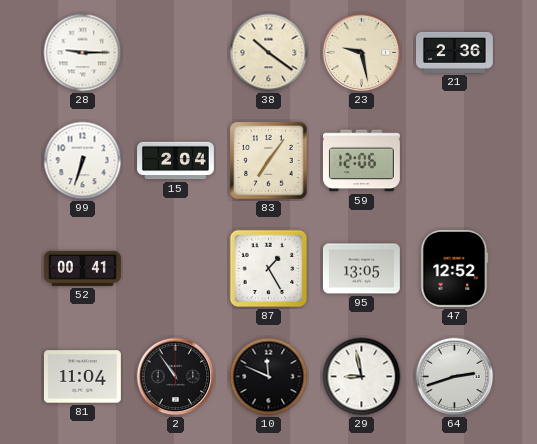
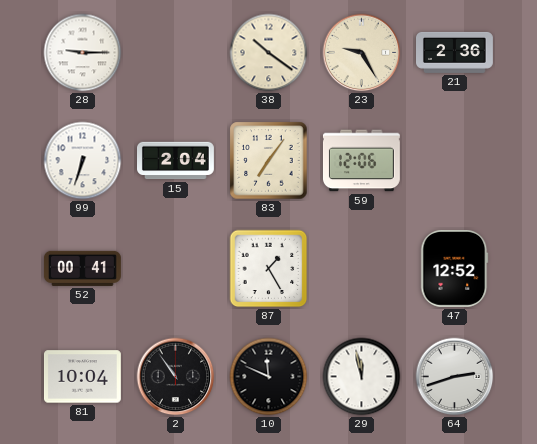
23: 9:28 -> 9:25 (362, 53)
95: 13:05 -> none (361, 269)
81: 11:04 -> 10:04 (82, 377)
29: 8:58 -> 11:58 (362, 377)
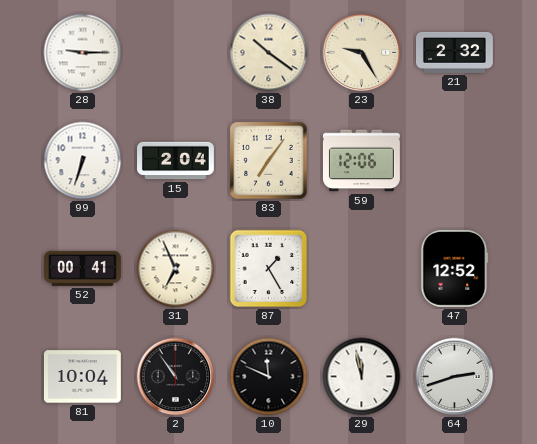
21: 2:36 -> 2:32 (455, 52)
31: none -> 6:56 (176, 269)
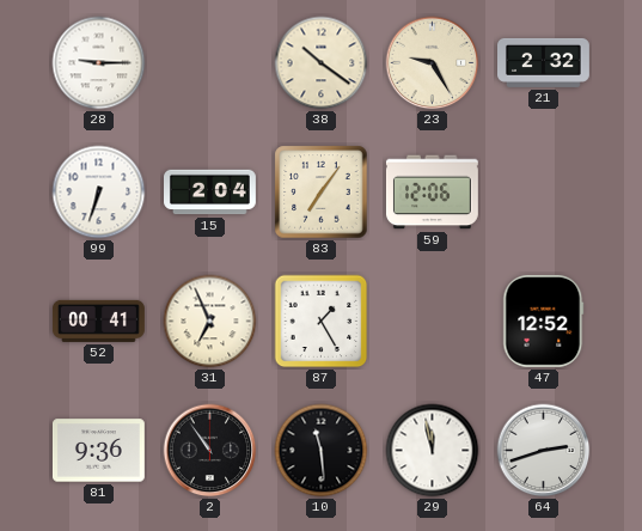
81: 10:04 -> 9:36 (98, 451)
10: 11:49 -> 11:29 (322, 451)
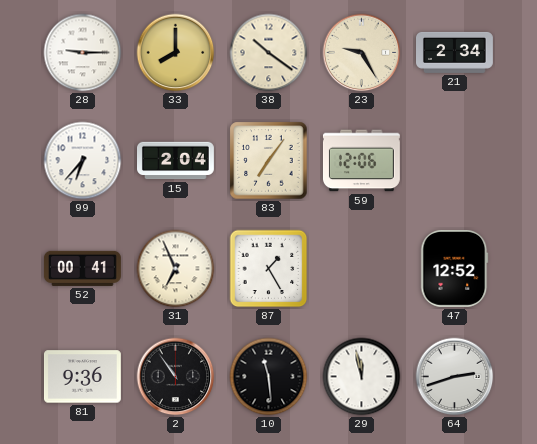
33: none -> 8:00 (176, 53)
21: 2:32 -> 2:34 (455, 52)
99: 6:33 -> 6:37 (83, 161)
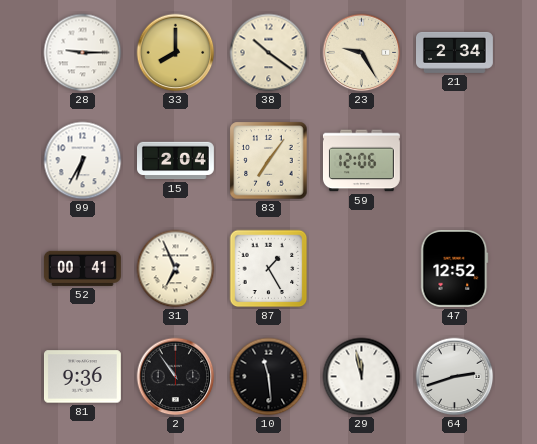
99: 6:37 -> 6:35 (83, 161)
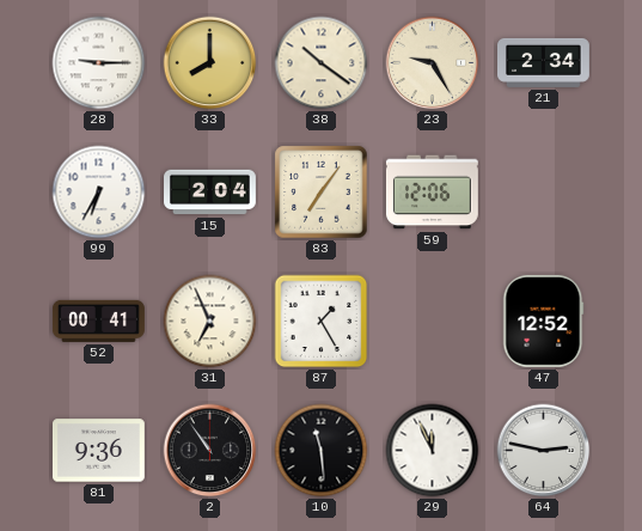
29: 11:58 -> 11:56 (433, 451)
64: 2:42 -> 2:47 (544, 451)
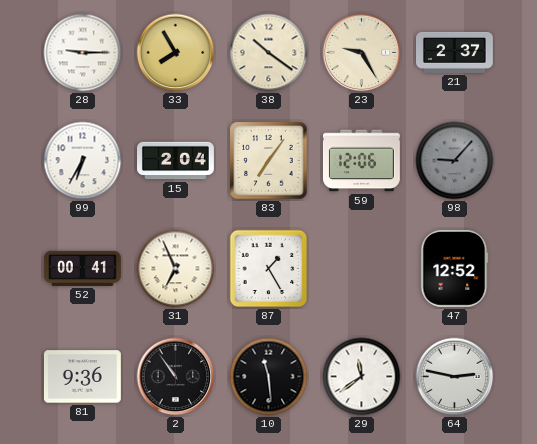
33: 8:00 -> 7:55 (176, 53)
21: 2:34 -> 2:37 (455, 52)
98: none -> 9:07 (455, 161)
29: 11:56 -> 11:39 (362, 377)
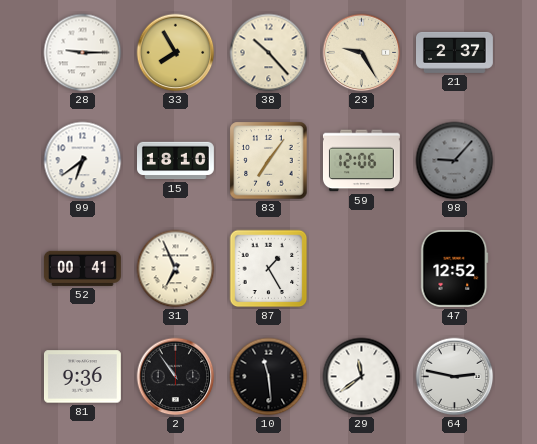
38: 10:21 -> 10:23 (269, 53)
99: 6:35 -> 6:39 (83, 161)
15: 2:04 -> 18:10 (176, 161)
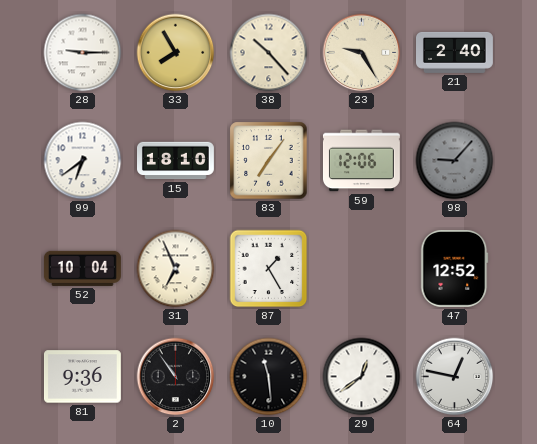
21: 2:37 -> 2:40 (455, 52)
52: 00:41 -> 10:04 (82, 268)
29: 11:39 -> 12:39 (362, 377)
64: 2:47 -> 12:47 (455, 377)
